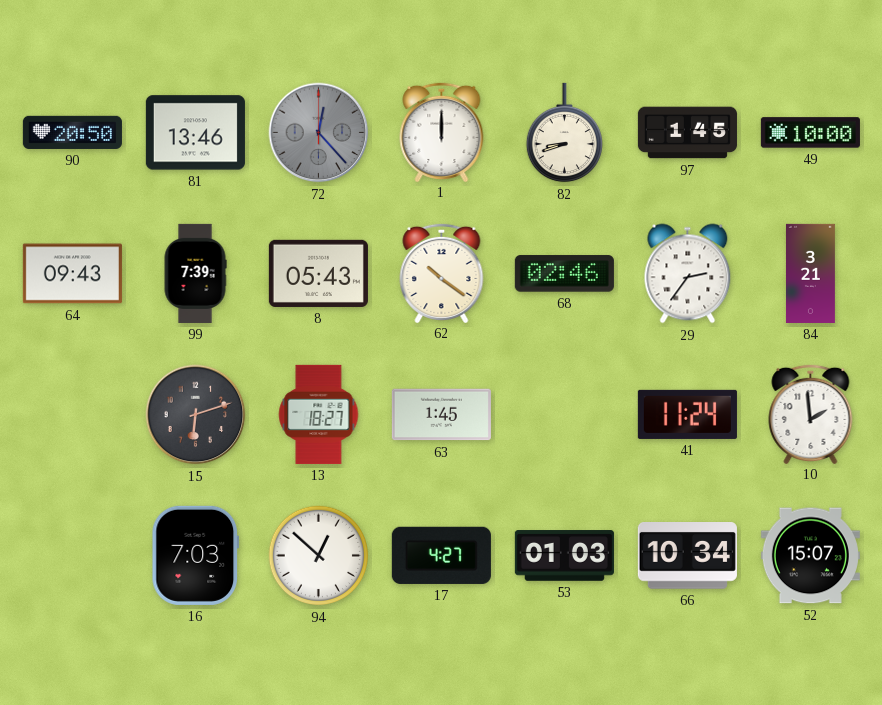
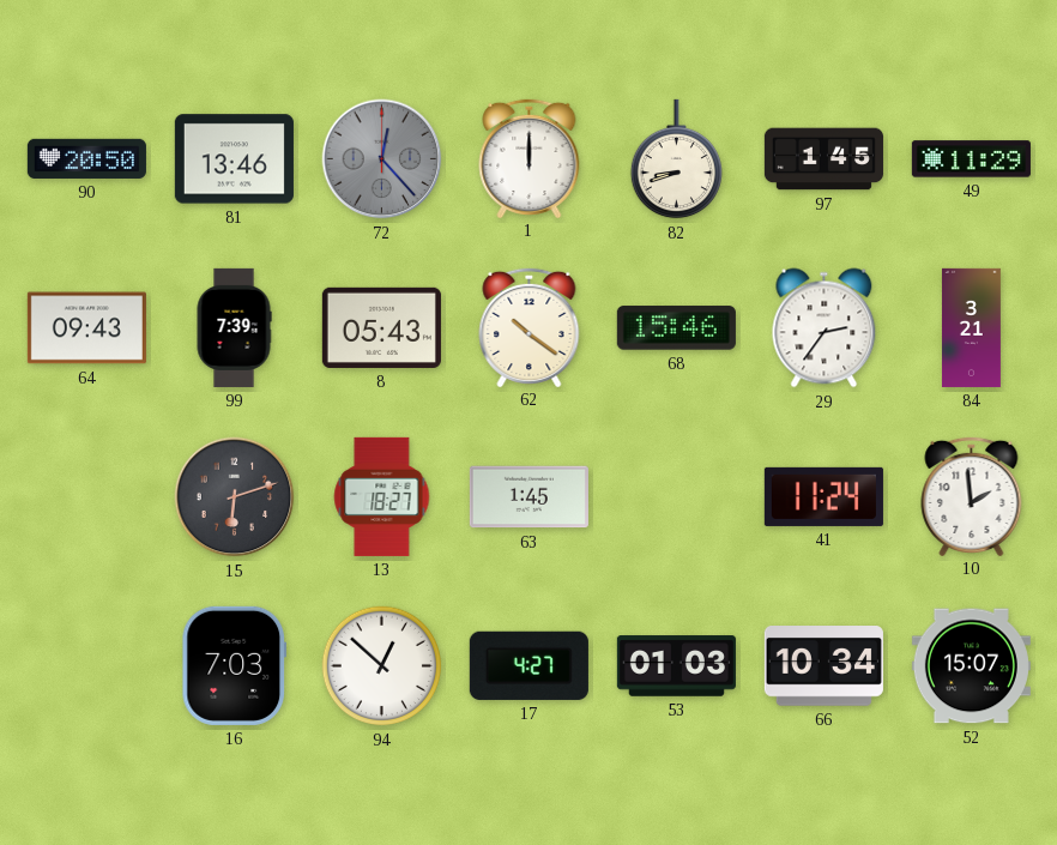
49: 10:00 -> 11:29 (971, 159)
68: 02:46 -> 15:46 (676, 328)
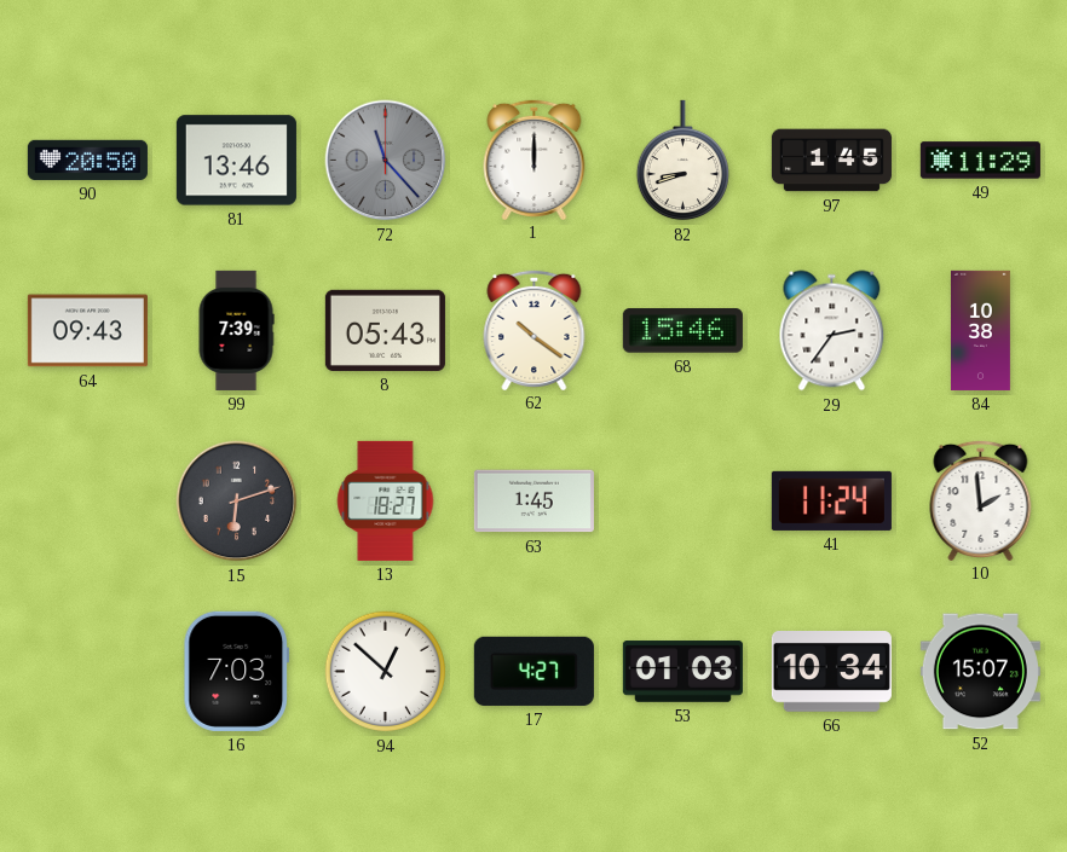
72: 12:23 -> 11:23 (386, 161)
84: 3:21 -> 10:38 (980, 330)
